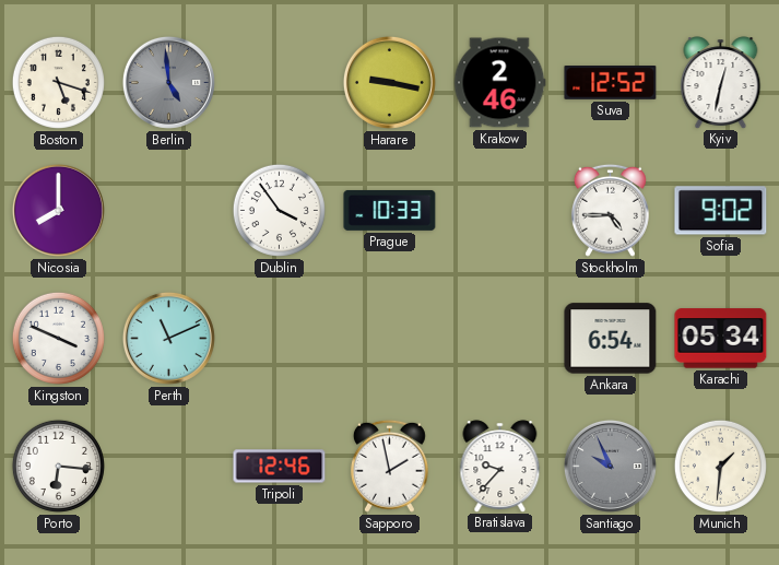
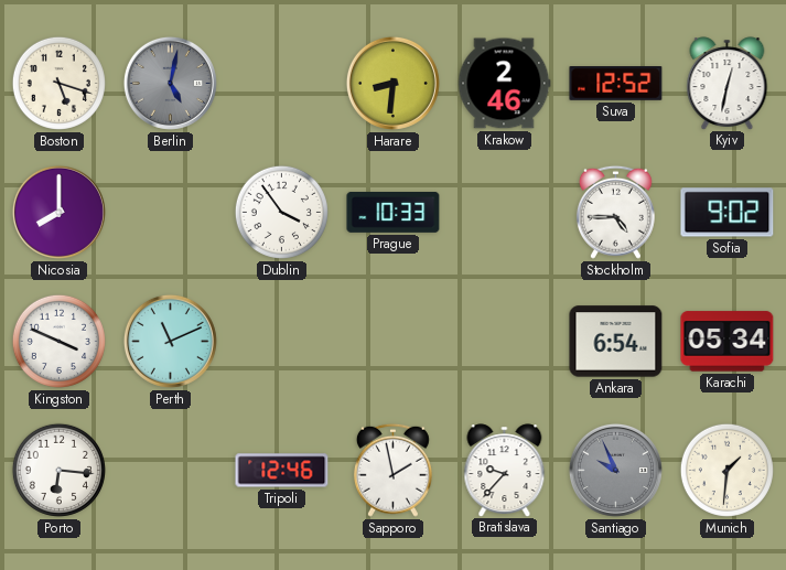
Berlin: 4:59 -> 5:02 (170, 83)
Harare: 9:17 -> 8:31 (392, 83)
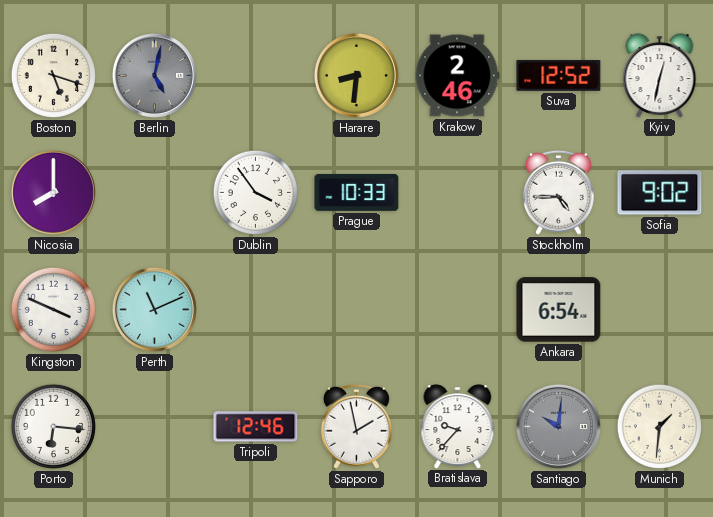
Karachi: 05:34 -> none (728, 342)
Santiago: 9:56 -> 10:01 (558, 426)
